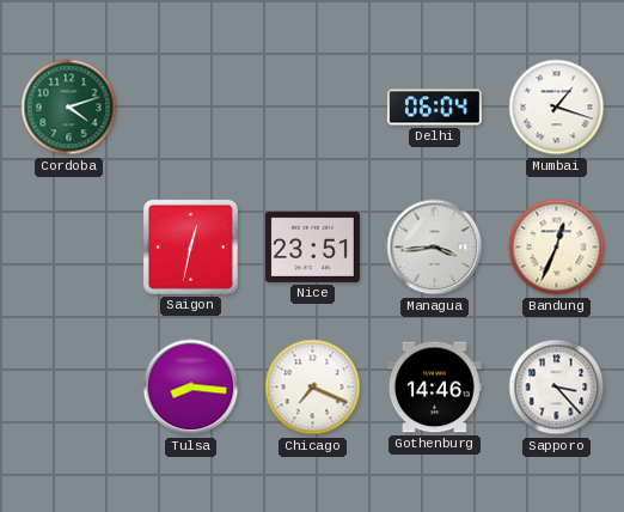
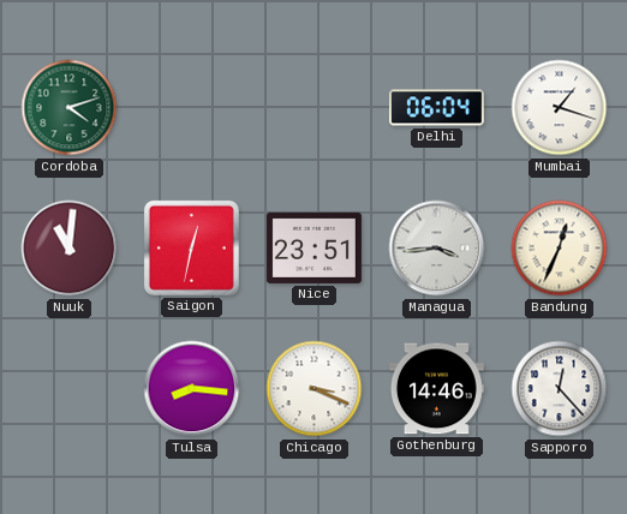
Nuuk: none -> 11:01 (70, 249)
Chicago: 7:19 -> 3:19 (315, 389)
Sapporo: 3:23 -> 12:23 (560, 389)
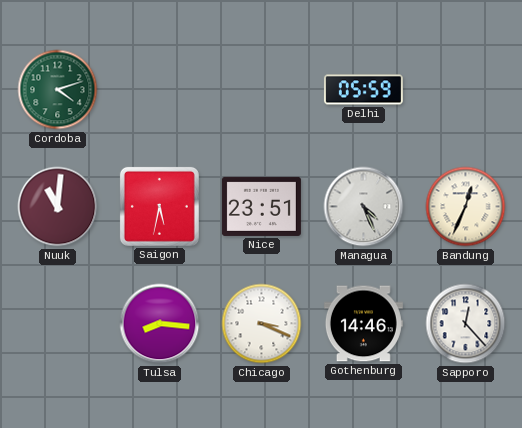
Delhi: 06:04 -> 05:59 (363, 90)
Mumbai: 1:18 -> none (560, 108)
Saigon: 12:32 -> 5:32 (159, 206)
Managua: 3:44 -> 4:26 (364, 207)
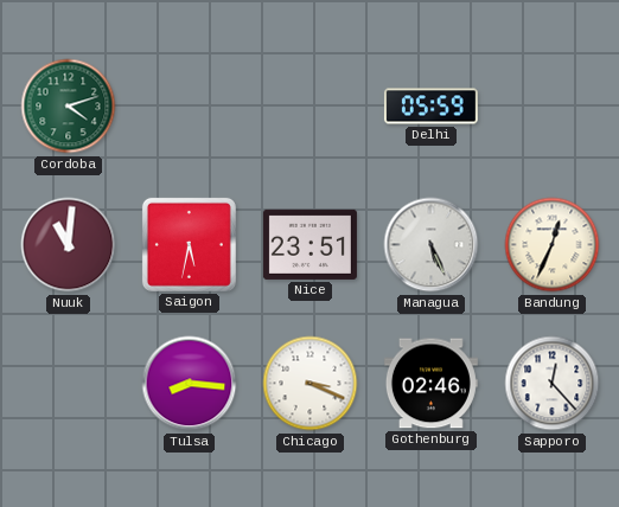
Managua: 4:26 -> 5:26 (432, 245)
Gothenburg: 14:46 -> 02:46 (430, 384)
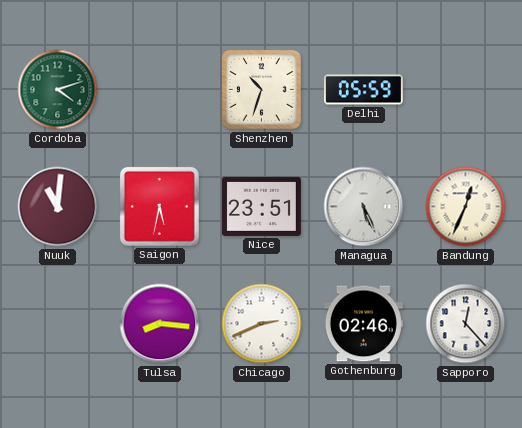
Shenzhen: none -> 10:33 (262, 90)
Chicago: 3:19 -> 2:41 (262, 324)
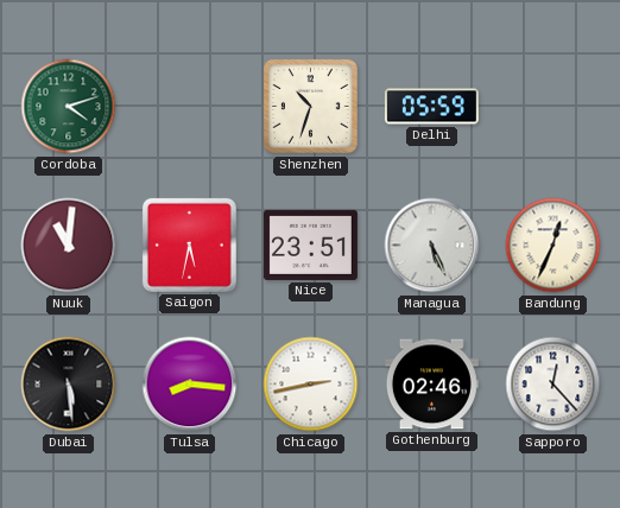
Dubai: none -> 5:29 (69, 385)
Chicago: 2:41 -> 2:43 (311, 385)
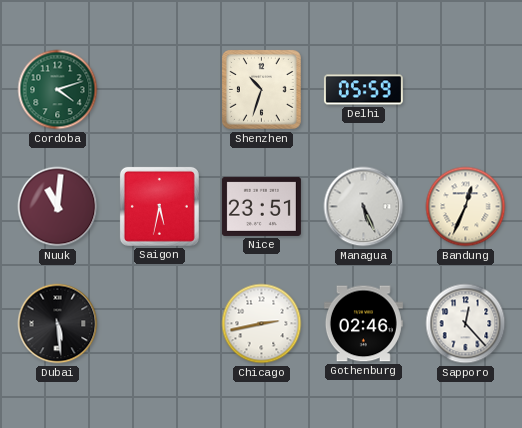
Tulsa: 8:16 -> none (190, 385)
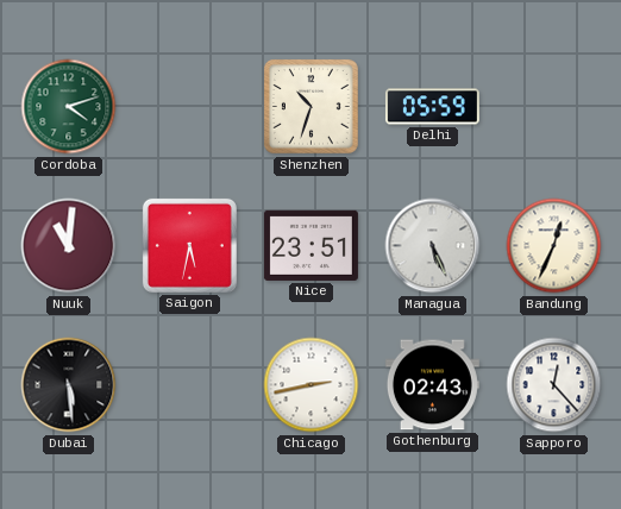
Gothenburg: 02:46 -> 02:43 (432, 385)
